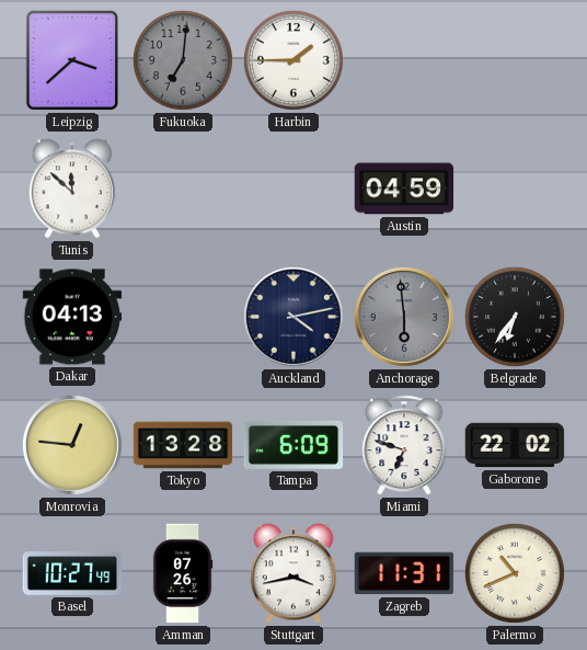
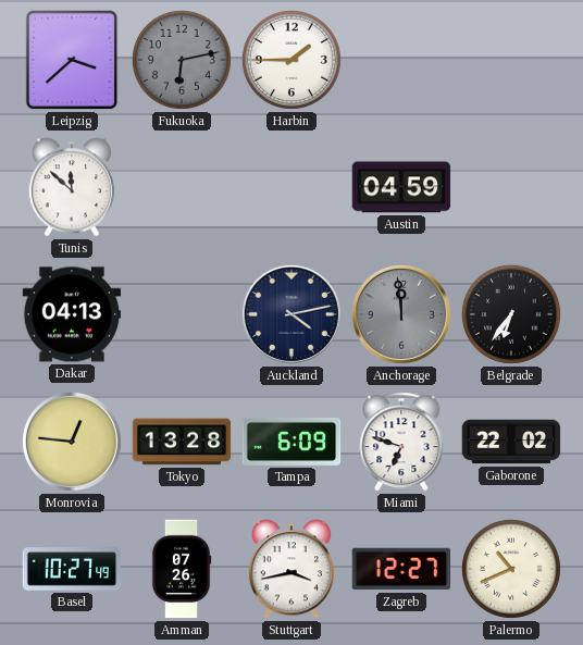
Fukuoka: 7:01 -> 6:13 (182, 60)
Anchorage: 5:59 -> 11:59 (401, 314)
Zagreb: 11:31 -> 12:27 (401, 569)
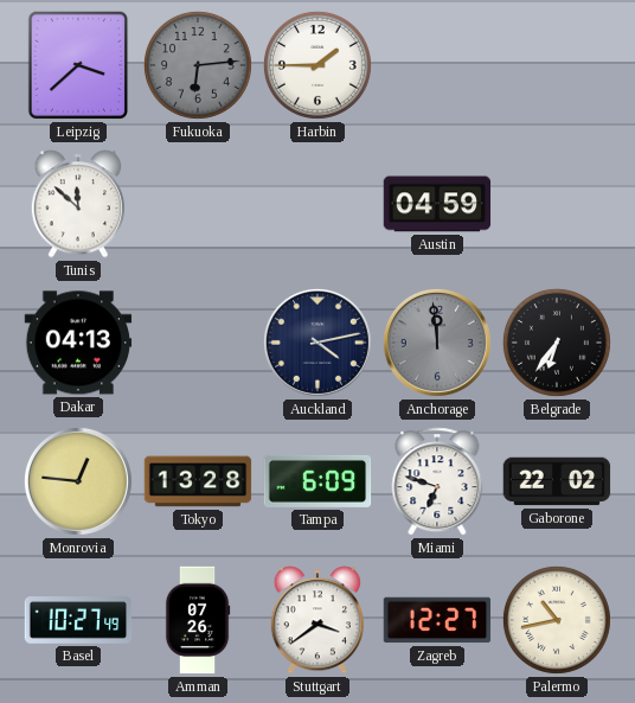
Fukuoka: 6:13 -> 6:14 (198, 65)
Stuttgart: 3:43 -> 3:39 (317, 620)
Palermo: 10:41 -> 10:43 (557, 620)
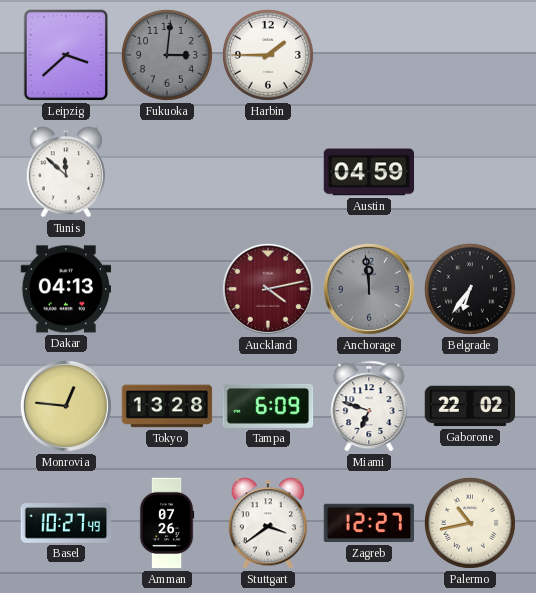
Fukuoka: 6:14 -> 3:01 (167, 55)
Auckland dial: navy -> burgundy (268, 289)
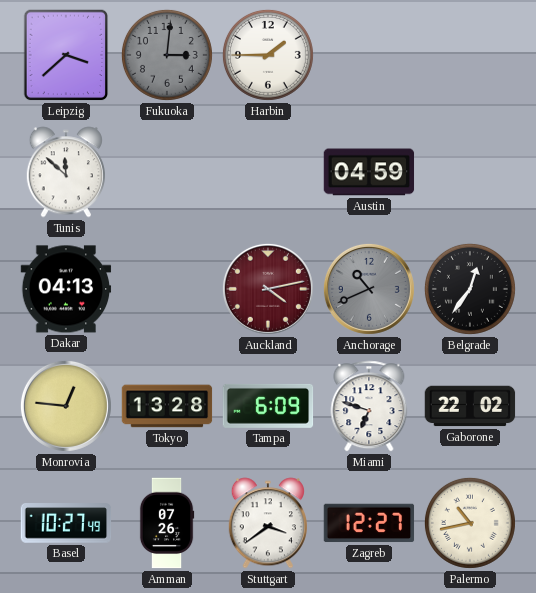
Anchorage: 11:59 -> 10:41 (369, 289)
Belgrade: 6:36 -> 12:36 (470, 289)
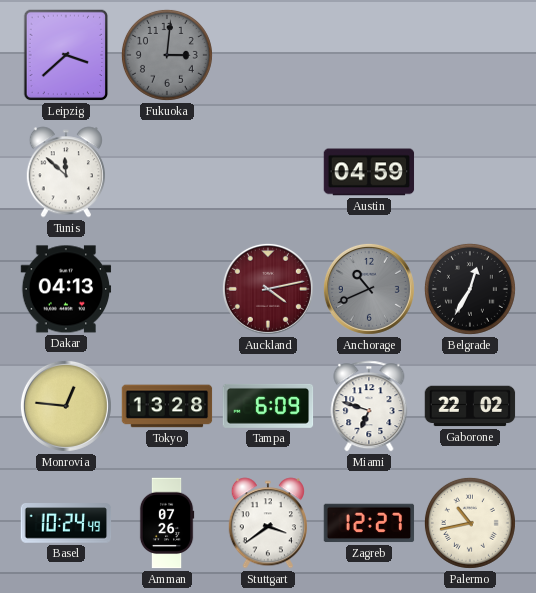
Harbin: 1:45 -> none (268, 55)
Belgrade: 12:36 -> 12:35 (470, 289)
Basel: 10:27 -> 10:24 (66, 524)
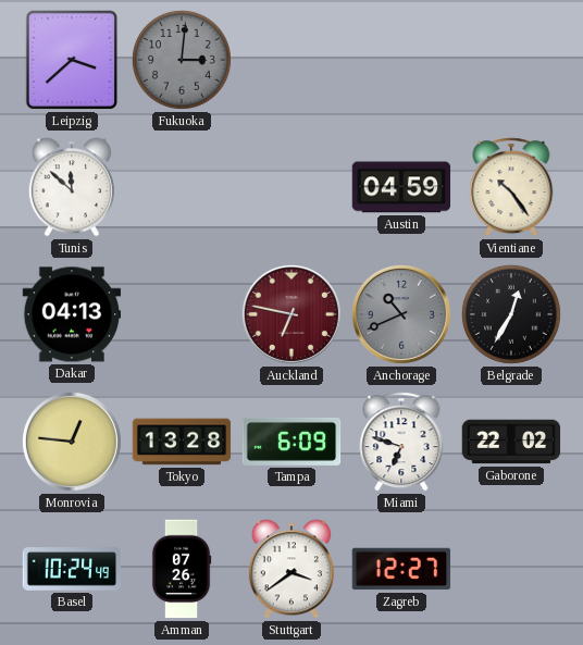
Vientiane: none -> 10:24 (511, 187)
Auckland: 4:13 -> 6:47 (291, 314)
Palermo: 10:43 -> none (470, 523)
